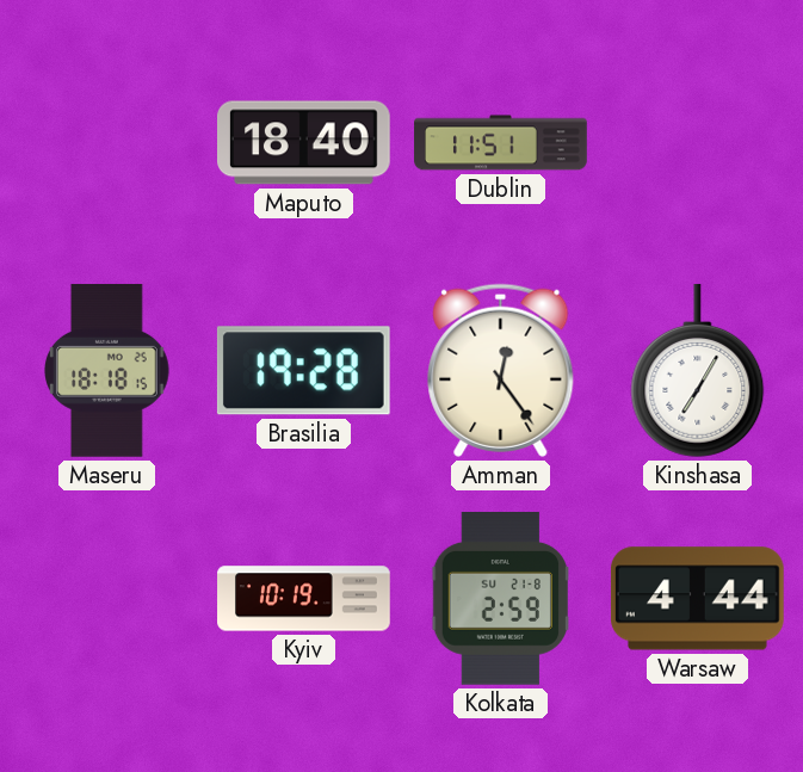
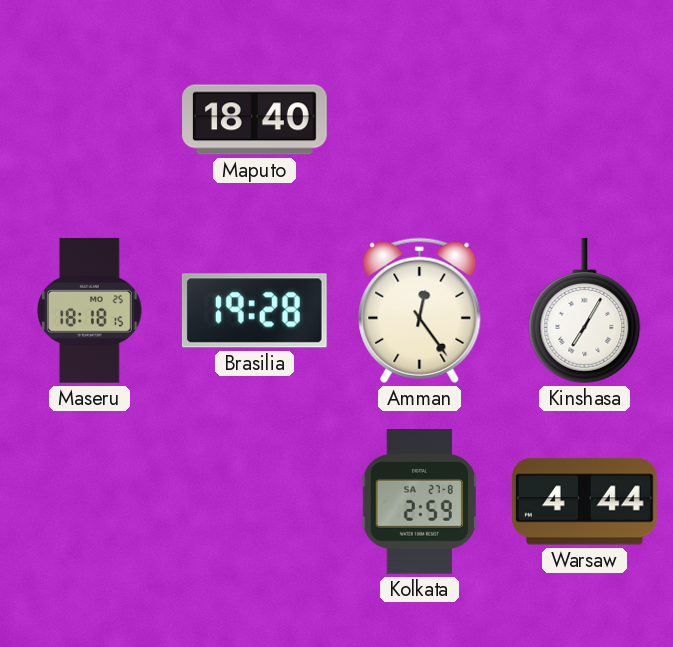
Dublin: 11:51 -> none (501, 143)
Kyiv: 10:19 -> none (304, 599)
Kolkata date: SU 21-8 -> SA 27-8 (419, 502)
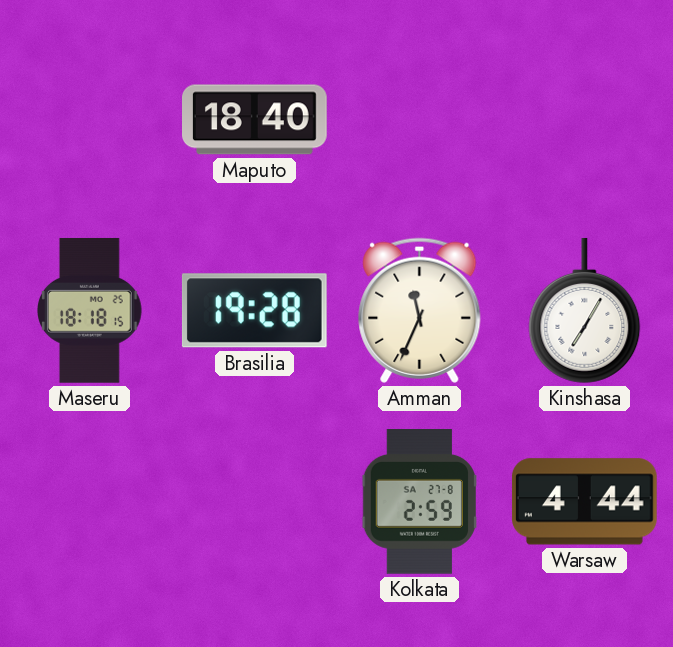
Amman: 12:24 -> 11:34 (420, 310)
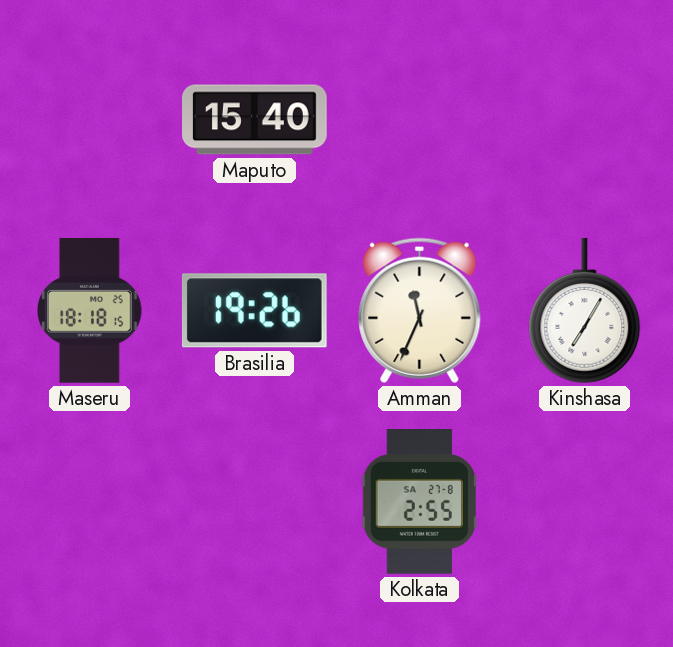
Maputo: 18:40 -> 15:40 (255, 120)
Brasilia: 19:28 -> 19:26 (254, 311)
Kolkata: 2:59 -> 2:55 (419, 502)
Warsaw: 4:44 -> none (584, 502)
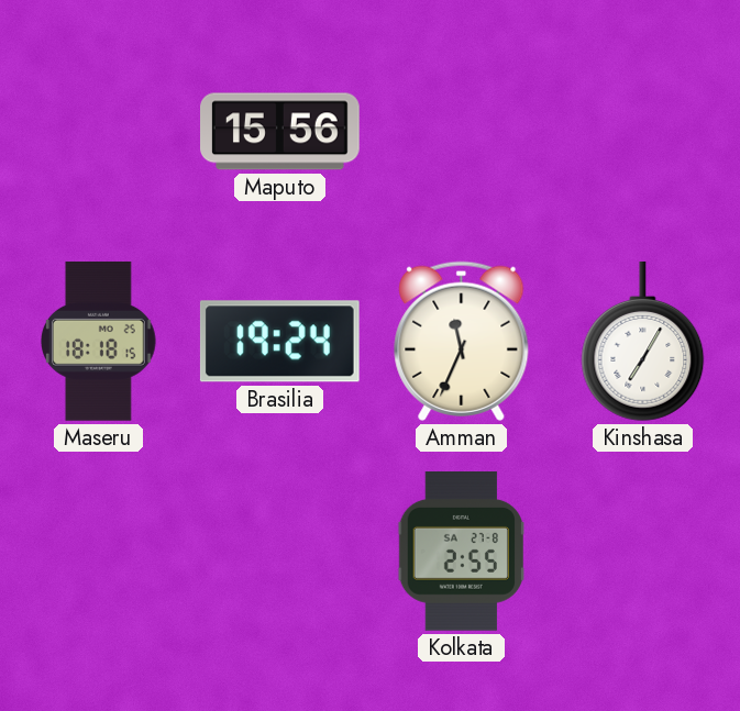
Maputo: 15:40 -> 15:56 (280, 132)
Brasilia: 19:26 -> 19:24 (279, 342)
